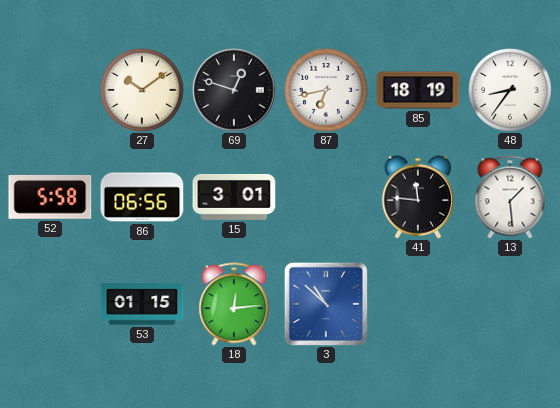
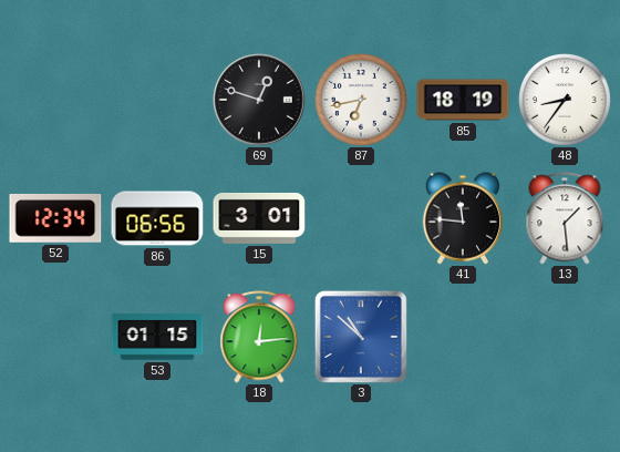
27: 10:09 -> none (143, 91)
52: 5:58 -> 12:34 (55, 218)
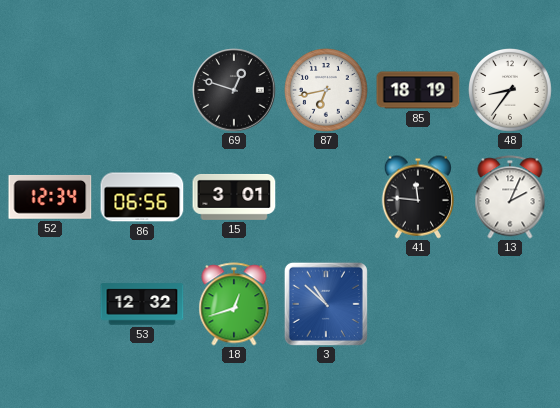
13: 1:29 -> 2:04 (510, 197)
53: 01:15 -> 12:32 (142, 304)
18: 12:14 -> 12:42 (234, 304)
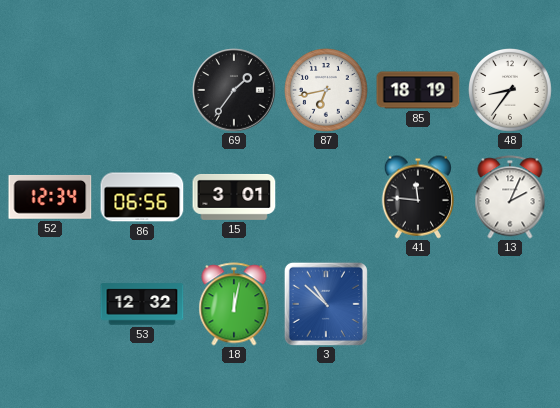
69: 12:48 -> 1:36 (234, 90)
18: 12:42 -> 12:02 (234, 304)
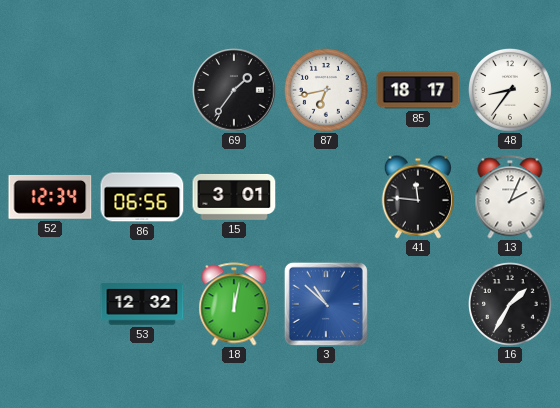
85: 18:19 -> 18:17 (418, 90)
16: none -> 1:35 (511, 305)
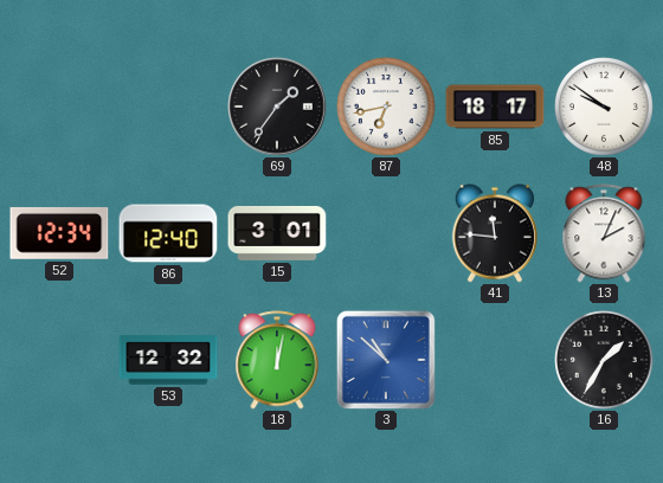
48: 8:36 -> 9:51 (605, 108)
86: 06:56 -> 12:40 (168, 233)
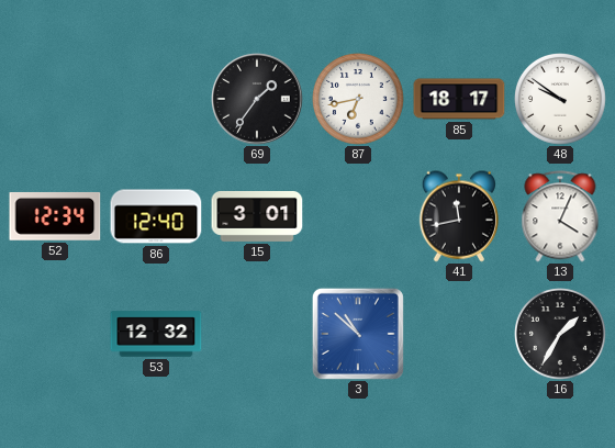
41: 11:46 -> 11:43 (458, 216)
13: 2:04 -> 4:04 (560, 216)
18: 12:02 -> none (277, 360)
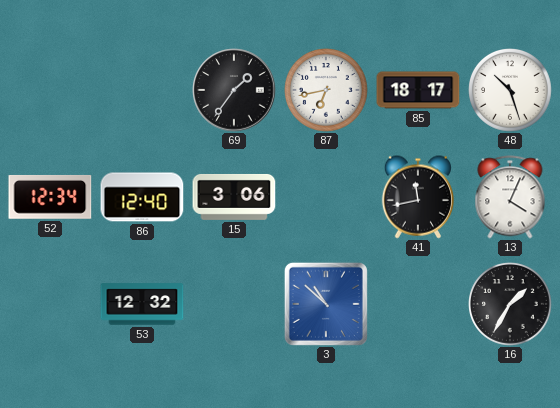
48: 9:51 -> 10:27 (511, 91)
15: 3:01 -> 3:06 (234, 197)
